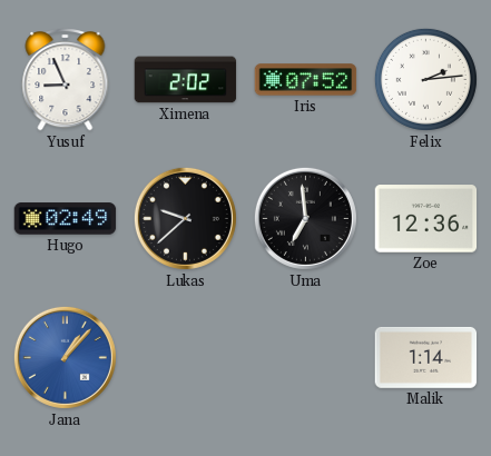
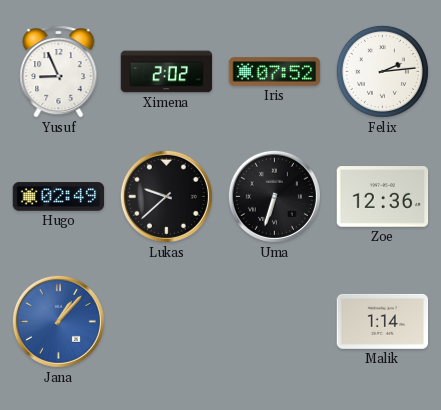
Uma: 6:59 -> 6:33 (274, 196)
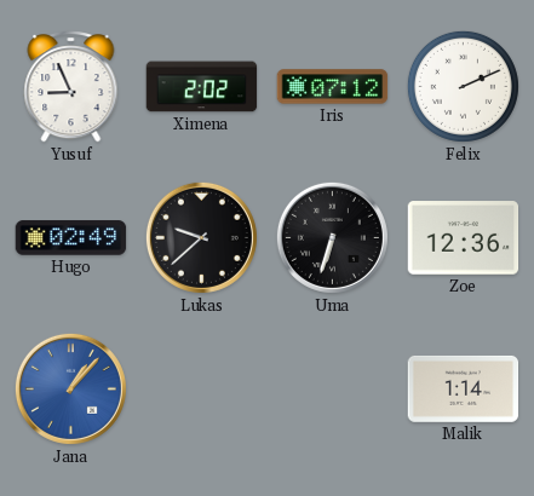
Iris: 07:52 -> 07:12 (333, 87)
Felix: 2:14 -> 2:11 (463, 86)
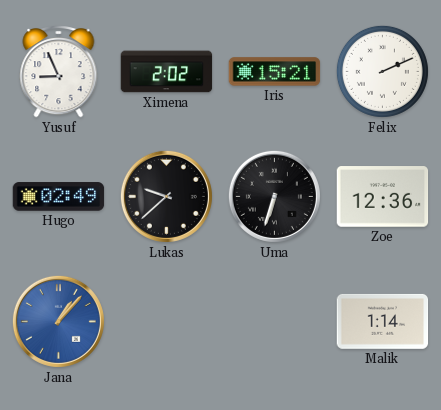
Iris: 07:12 -> 15:21 (275, 72)
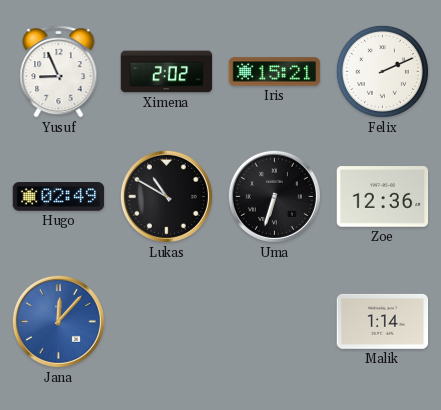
Lukas: 9:38 -> 10:50 (166, 196)
Jana: 1:07 -> 12:07 (58, 321)
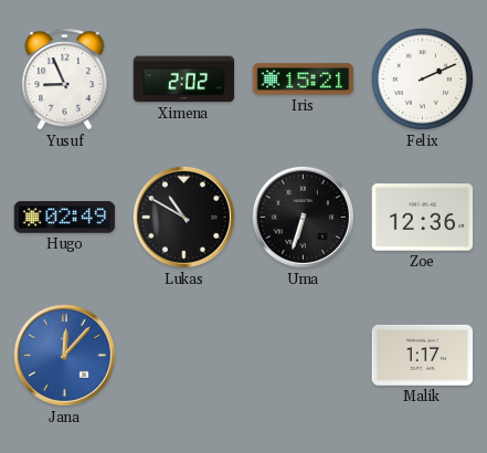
Malik: 1:14 -> 1:17 (423, 355)
